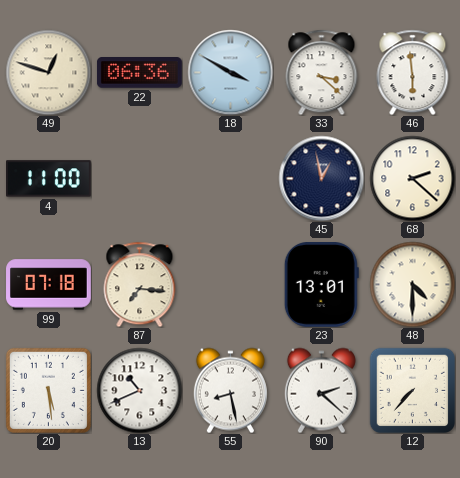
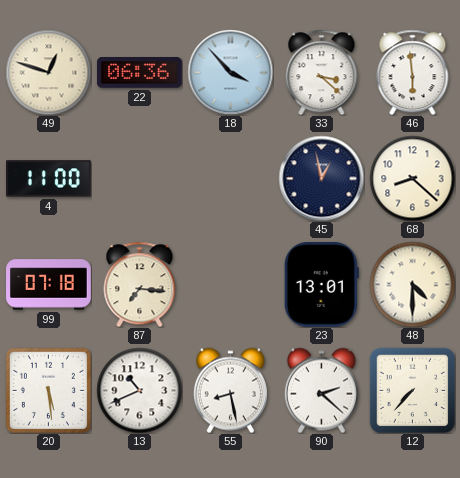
18: 3:50 -> 3:53 (230, 72)
68: 2:22 -> 8:22 (412, 178)
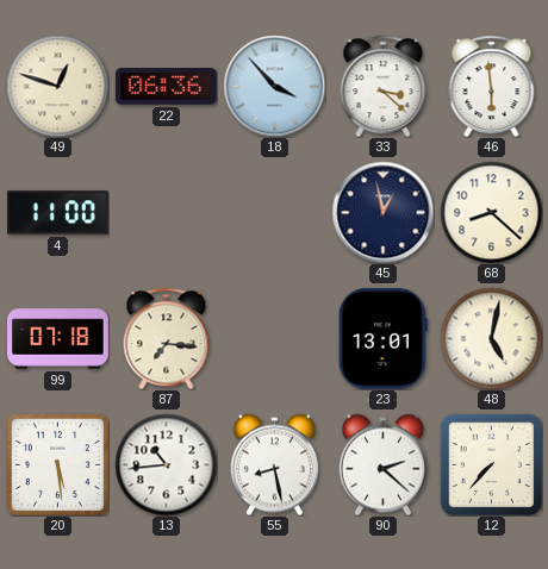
48: 4:30 -> 5:02 (491, 338)
13: 10:41 -> 10:44 (166, 464)
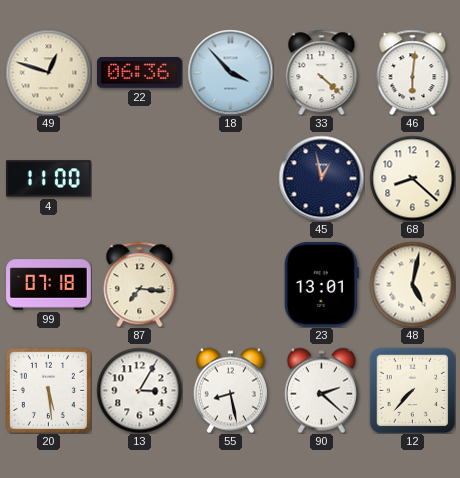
33: 3:22 -> 4:22 (322, 72)
46: 5:59 -> 6:01 (413, 72)
13: 10:44 -> 3:05 (139, 390)
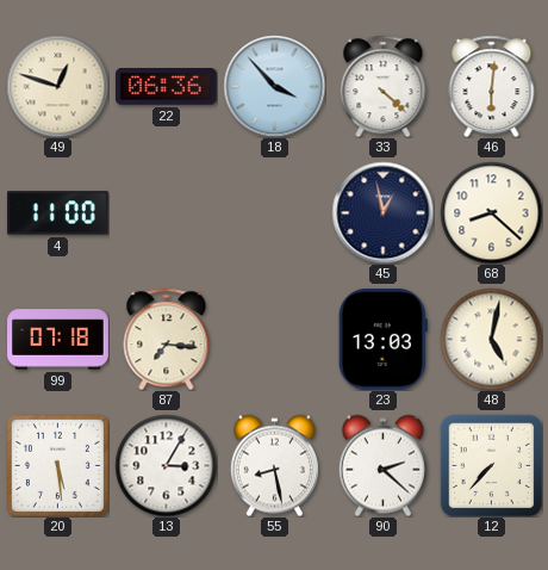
23: 13:01 -> 13:03 (382, 340)
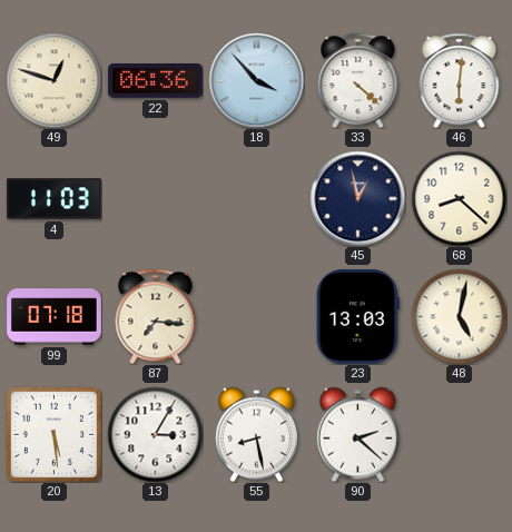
4: 11:00 -> 11:03 (55, 199)
12: 7:37 -> none (491, 465)
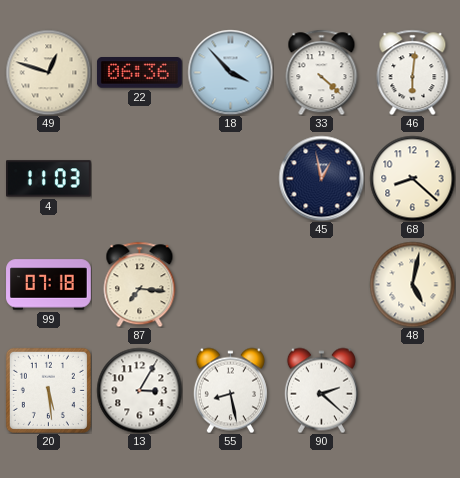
23: 13:03 -> none (357, 317)
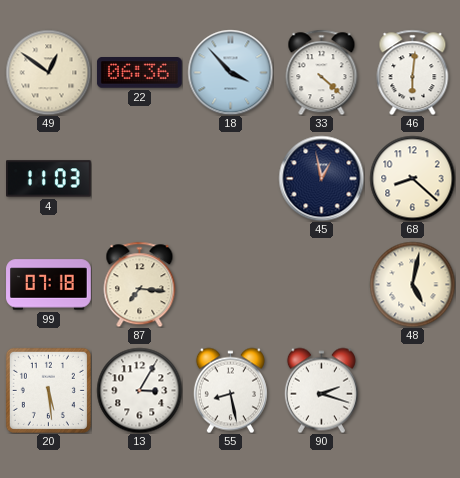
49: 12:48 -> 12:51 (48, 72)
90: 2:22 -> 2:18 (321, 390)
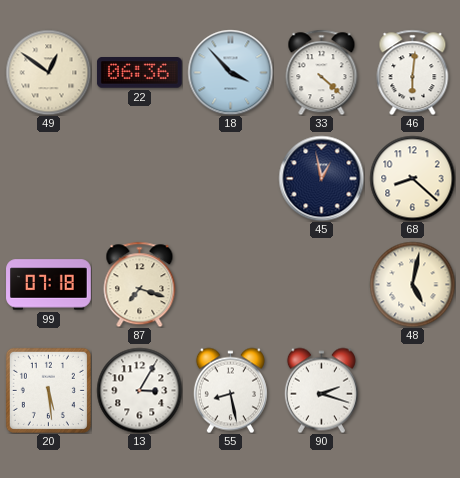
4: 11:03 -> none (49, 179)
87: 7:16 -> 7:18 (140, 284)
